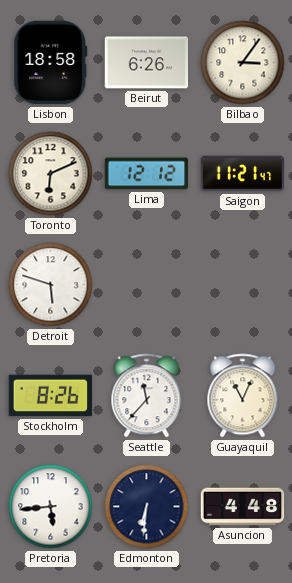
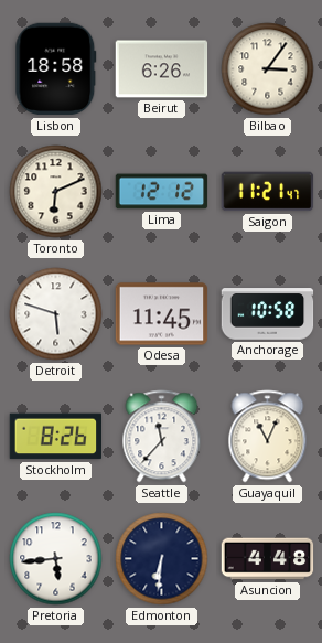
Odesa: none -> 11:45 (162, 314)
Anchorage: none -> 10:58 (268, 314)
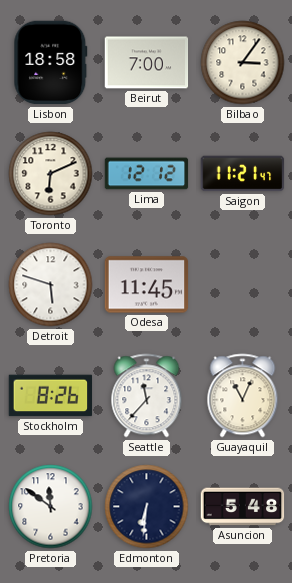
Beirut: 6:26 -> 7:00 (147, 63)
Anchorage: 10:58 -> none (268, 314)
Pretoria: 5:44 -> 11:51 (51, 507)
Asuncion: 4:48 -> 5:48 (243, 507)
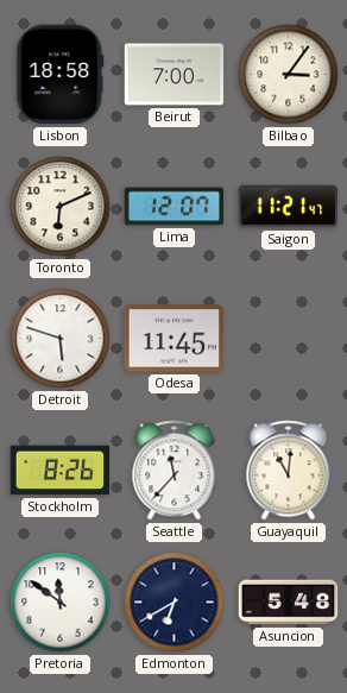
Lima: 12:12 -> 12:07 (175, 207)
Guayaquil: 11:04 -> 11:01 (289, 471)
Edmonton: 6:31 -> 6:40 (175, 603)
